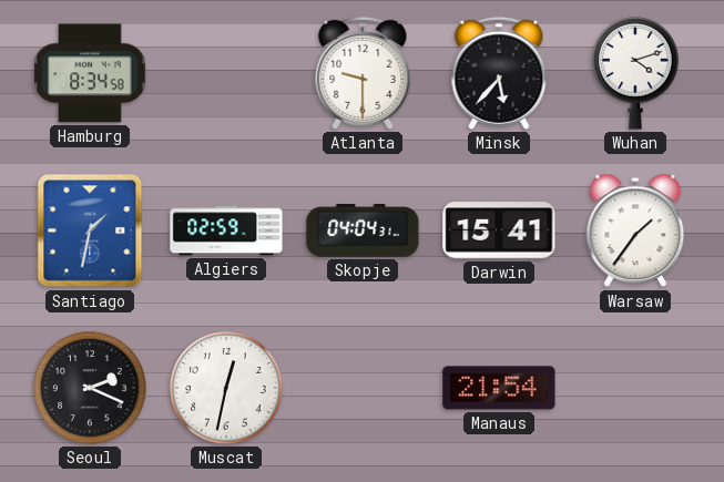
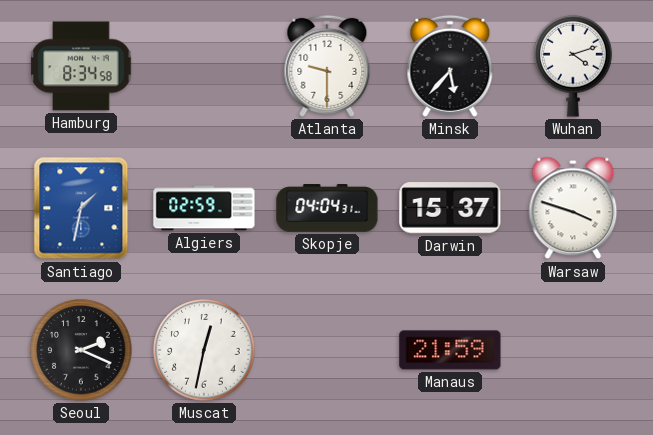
Darwin: 15:41 -> 15:37 (450, 208)
Warsaw: 1:36 -> 3:48 (573, 208)
Manaus: 21:54 -> 21:59 (450, 350)
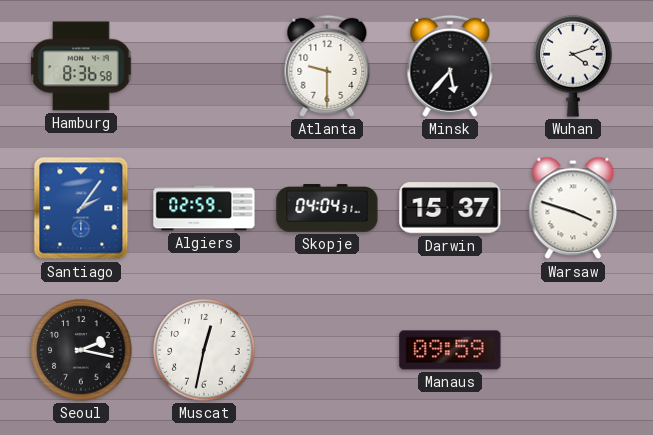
Hamburg: 8:34 -> 8:36 (81, 66)
Santiago: 1:32 -> 2:06 (81, 208)
Seoul: 2:19 -> 2:17 (81, 350)
Manaus: 21:59 -> 09:59 (450, 350)
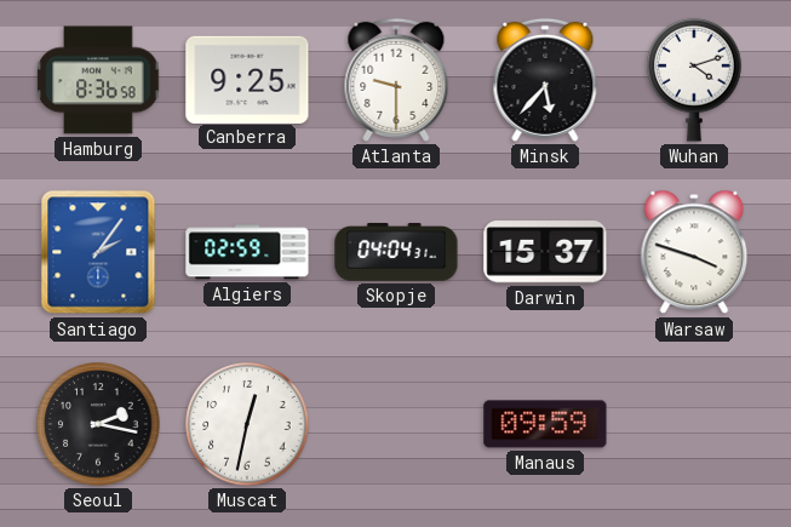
Canberra: none -> 9:25 (247, 79)
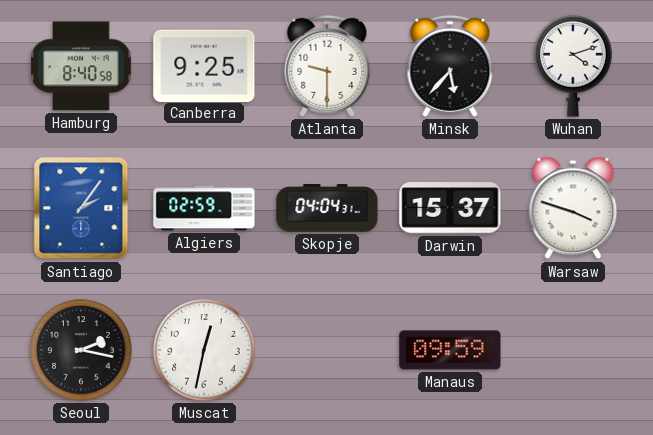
Hamburg: 8:36 -> 8:40 (81, 66)
